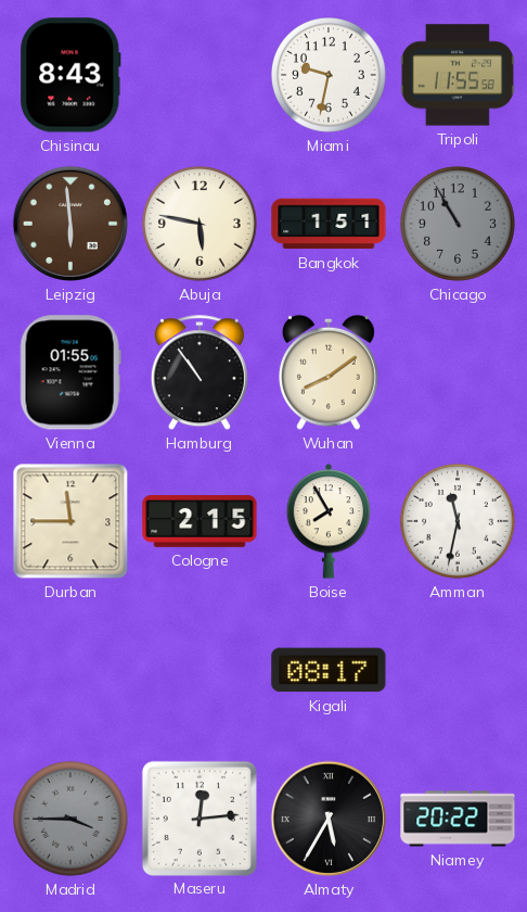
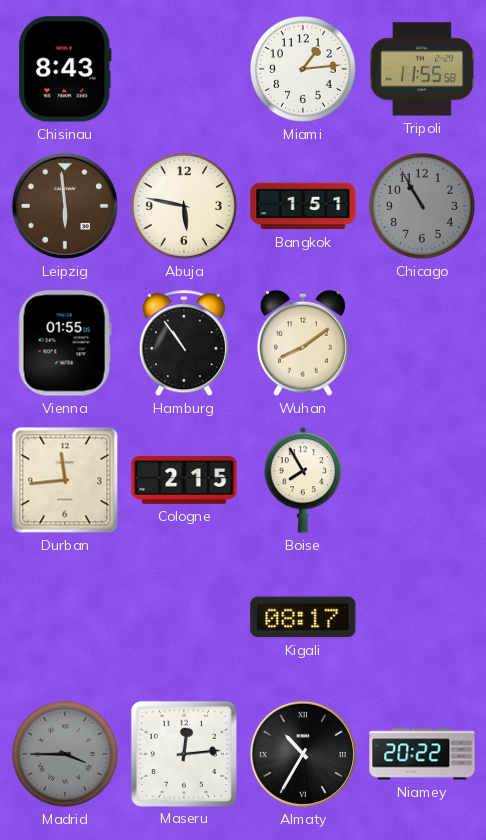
Miami: 9:32 -> 1:14 (304, 70)
Durban: 11:45 -> 11:44 (65, 480)
Amman: 11:32 -> none (459, 522)
Almaty: 5:35 -> 10:35 (303, 754)
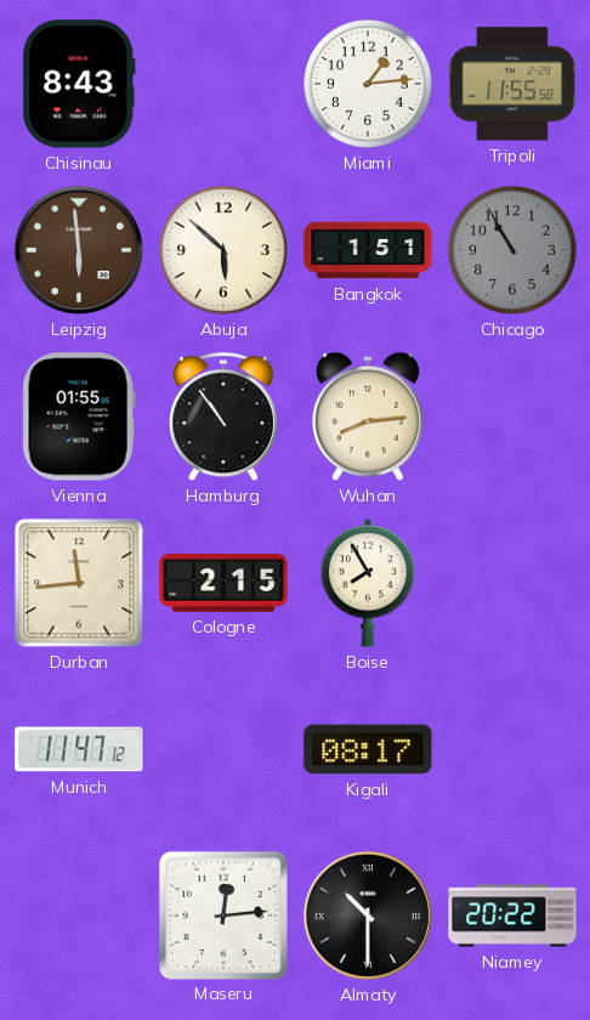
Abuja: 5:47 -> 5:52 (225, 251)
Wuhan: 8:09 -> 8:14 (368, 416)
Munich: none -> 11:47 (79, 749)
Madrid: 3:45 -> none (66, 755)
Almaty: 10:35 -> 10:30 (368, 916)
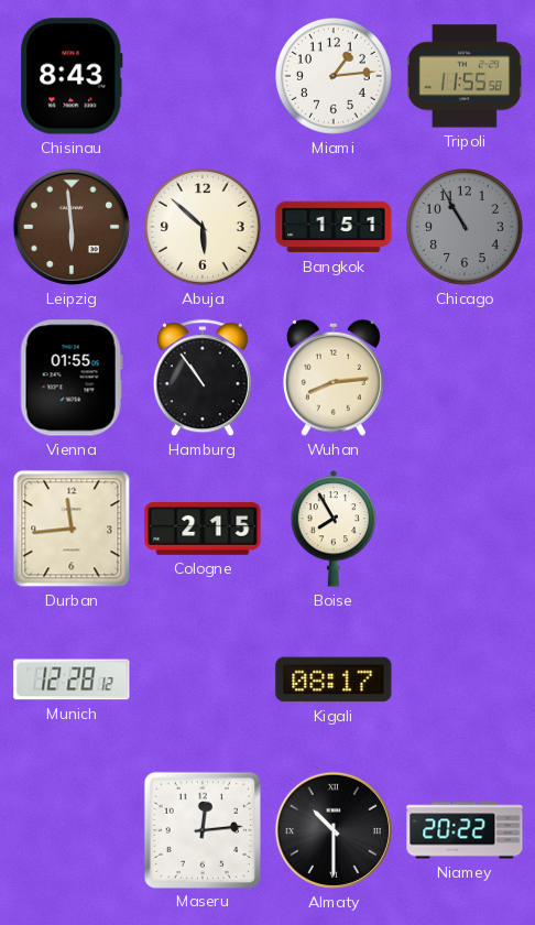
Munich: 11:47 -> 12:28 (72, 679)
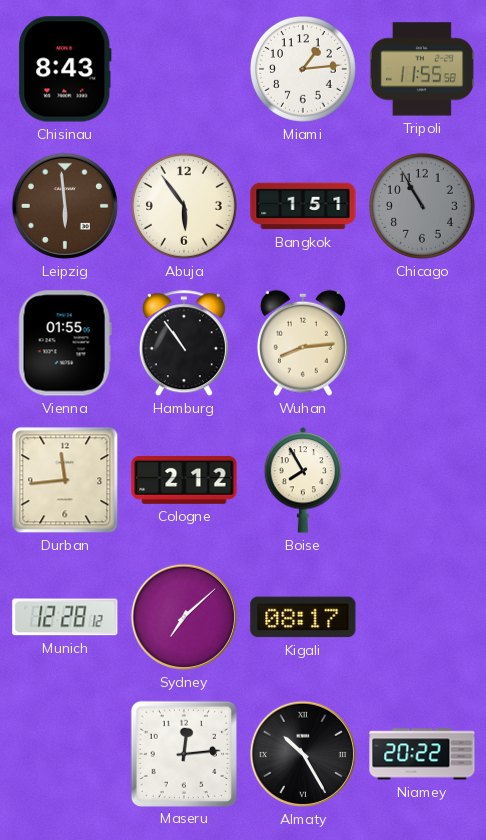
Abuja: 5:52 -> 5:54 (185, 207)
Cologne: 2:15 -> 2:12 (184, 481)
Sydney: none -> 7:08 (184, 617)
Almaty: 10:30 -> 10:25 (303, 754)
